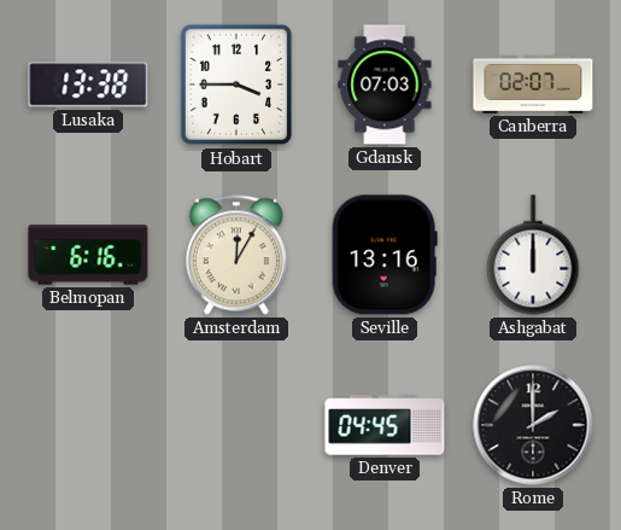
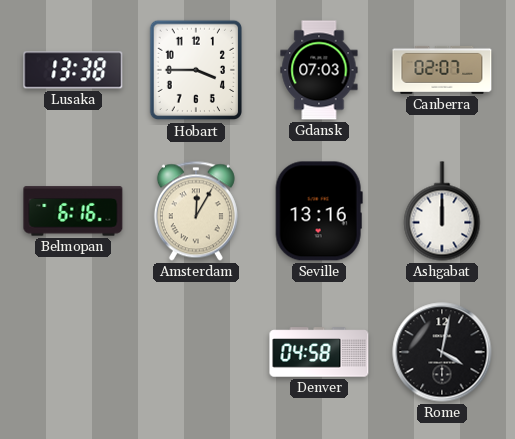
Denver: 04:45 -> 04:58 (319, 352)
Rome: 2:00 -> 4:02 (442, 352)
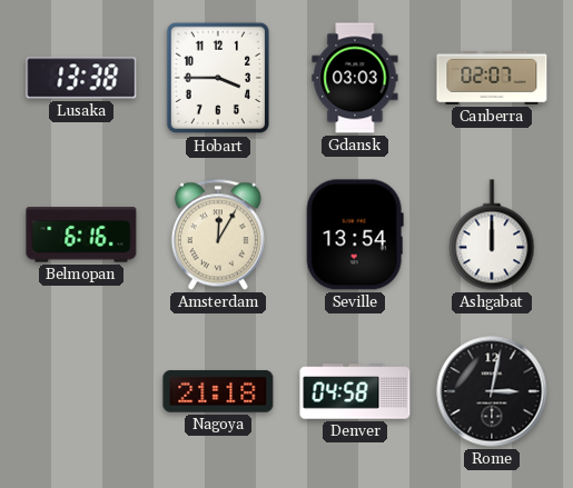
Gdansk: 07:03 -> 03:03 (355, 78)
Seville: 13:16 -> 13:54 (355, 235)
Nagoya: none -> 21:18 (218, 391)
Rome: 4:02 -> 3:02 (492, 391)
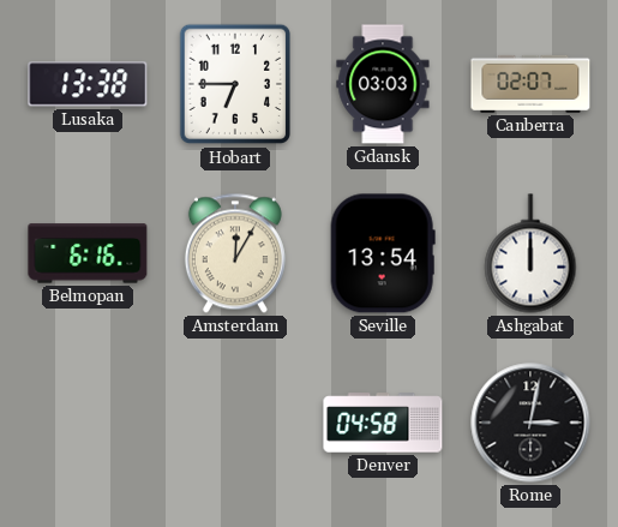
Hobart: 3:45 -> 6:45 (234, 84)
Nagoya: 21:18 -> none (218, 391)
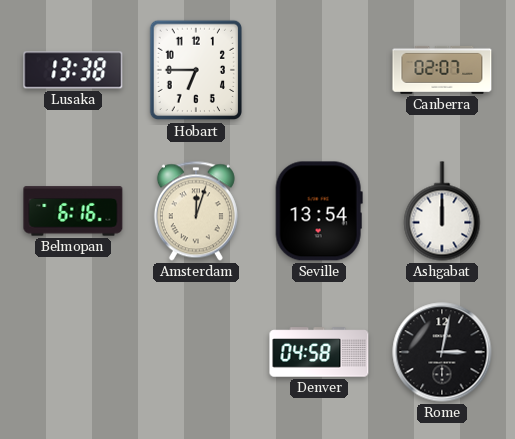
Gdansk: 03:03 -> none (383, 84)
Amsterdam: 12:05 -> 12:03 (196, 211)
